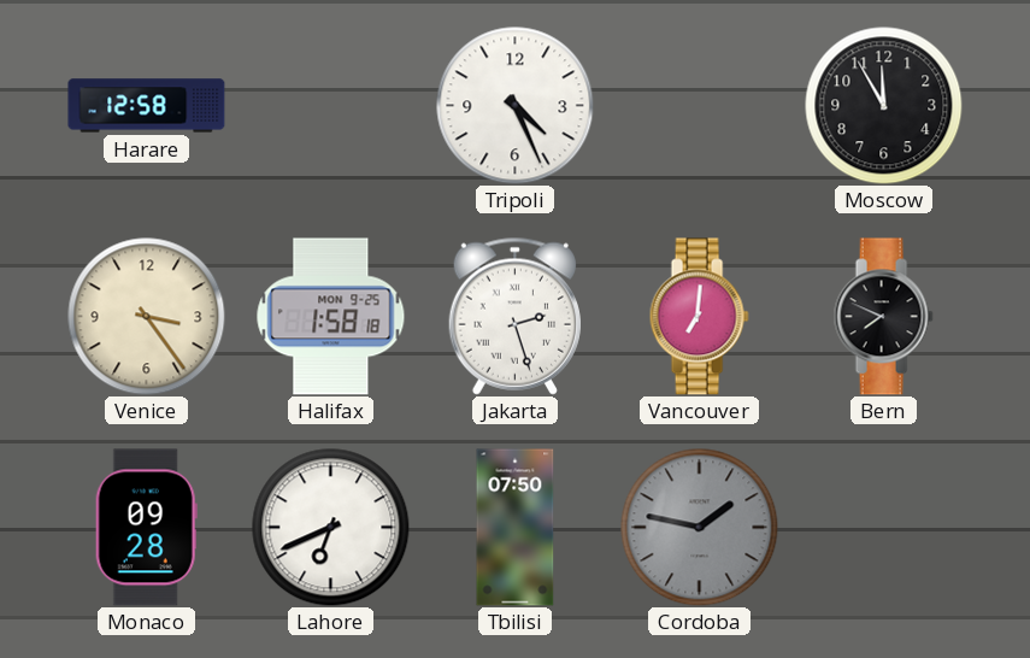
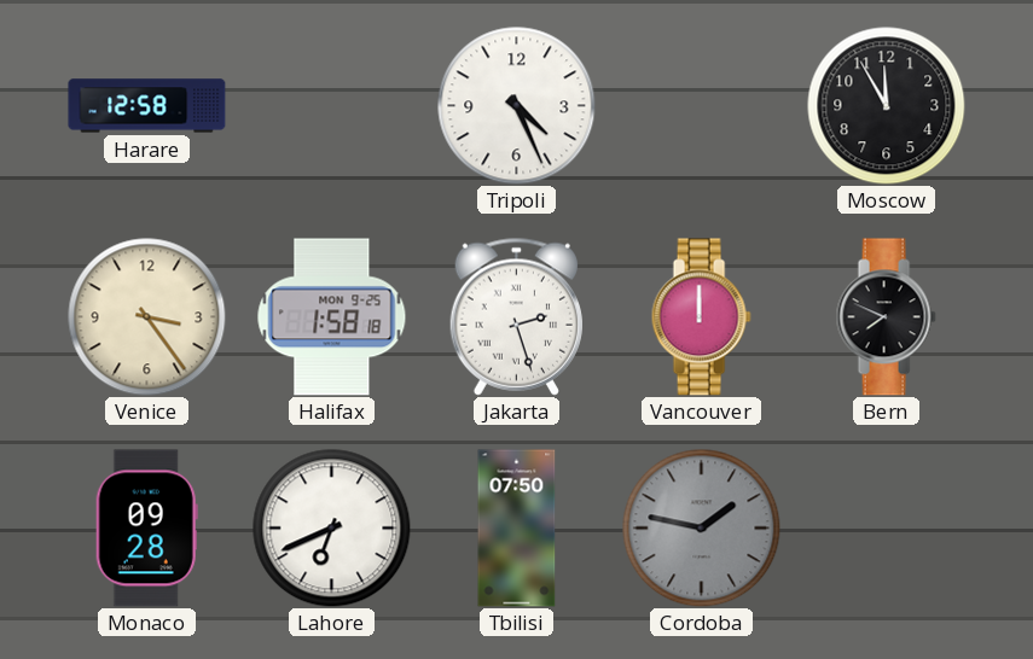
Vancouver: 7:01 -> 12:00 (701, 317)
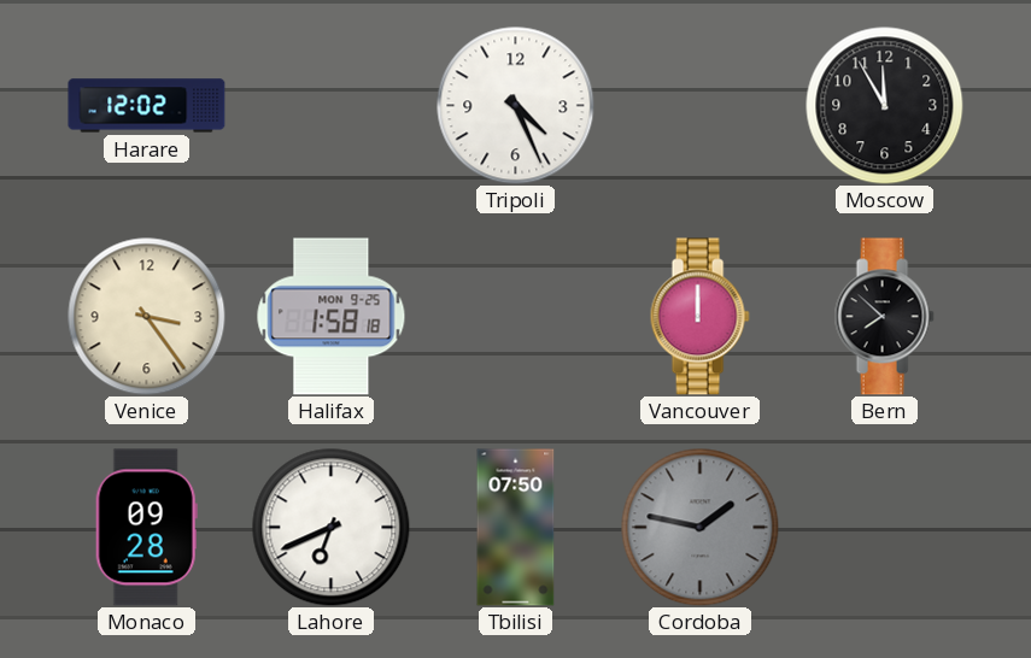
Harare: 12:58 -> 12:02 (147, 106)
Jakarta: 2:27 -> none (516, 316)
Bern: 7:49 -> 7:52 (884, 317)
